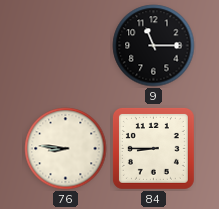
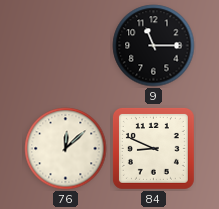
76: 8:46 -> 12:08 (66, 149)
84: 8:45 -> 8:49 (153, 148)
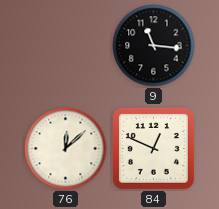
9: 11:15 -> 11:16 (154, 46)
84: 8:49 -> 12:49 (153, 148)
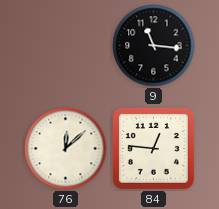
84: 12:49 -> 12:46 (153, 148)
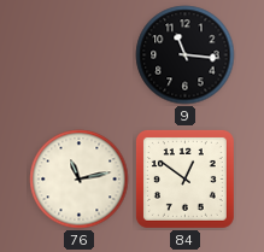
76: 12:08 -> 11:13 (80, 180)
84: 12:46 -> 12:51 (184, 178)
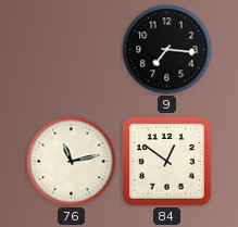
9: 11:16 -> 7:16 (167, 50)
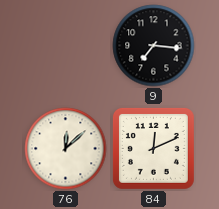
76: 11:13 -> 12:08 (66, 149)
84: 12:51 -> 12:11 (153, 148)
